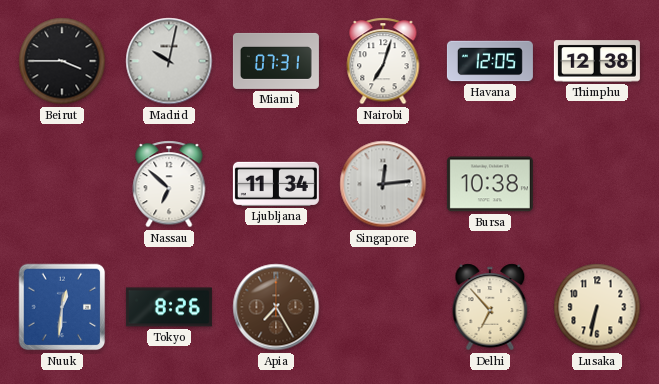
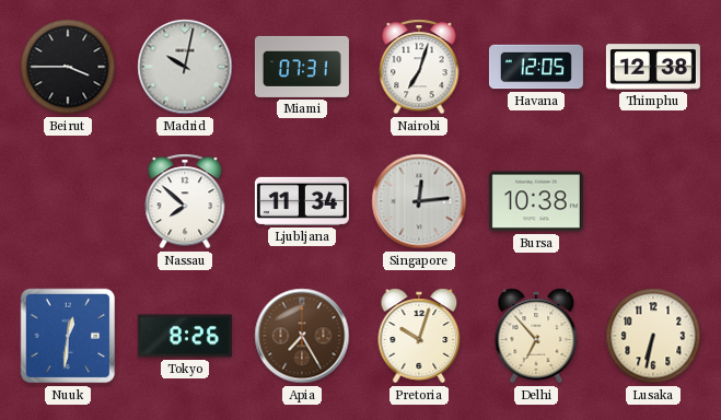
Nassau: 6:52 -> 7:52 (185, 201)
Pretoria: none -> 10:03 (419, 336)
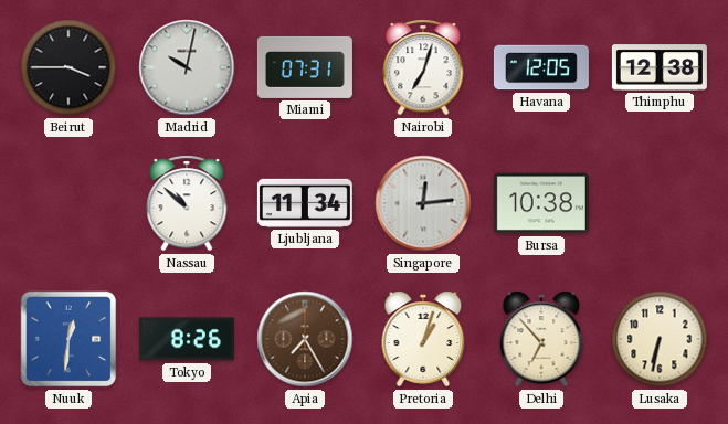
Nassau: 7:52 -> 10:52 (187, 203)
Pretoria: 10:03 -> 1:03 (423, 339)
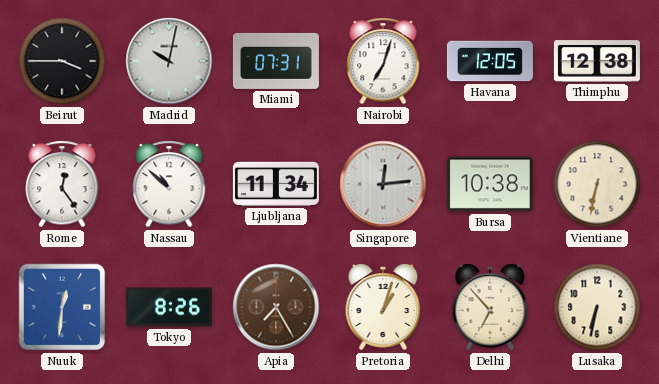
Rome: none -> 12:24 (62, 184)
Vientiane: none -> 6:32 (597, 184)
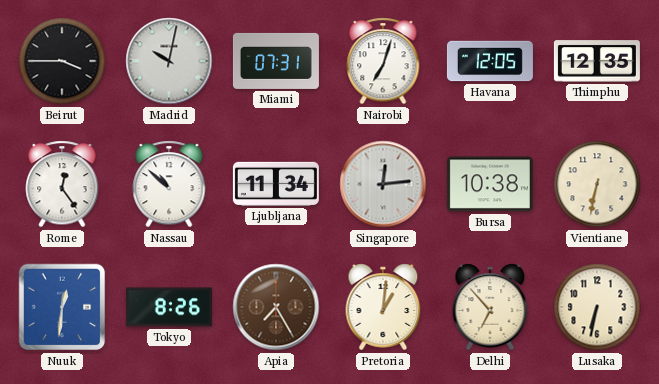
Thimphu: 12:38 -> 12:35 (597, 61)
Pretoria: 1:03 -> 1:01 (383, 307)
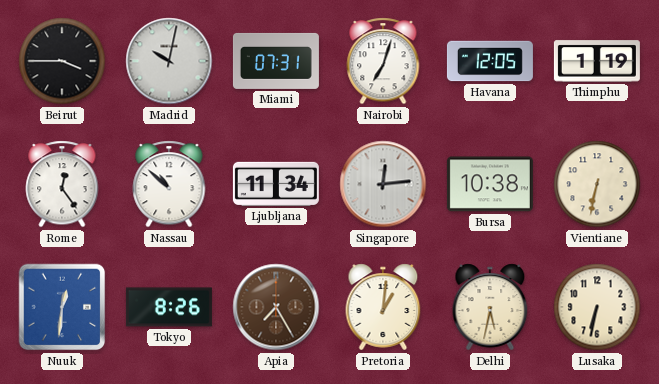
Thimphu: 12:35 -> 1:19 (597, 61)
Delhi: 6:53 -> 5:32 (490, 307)
